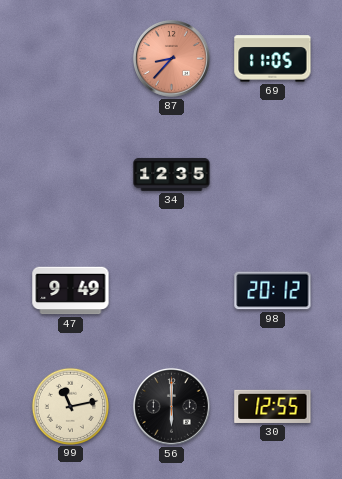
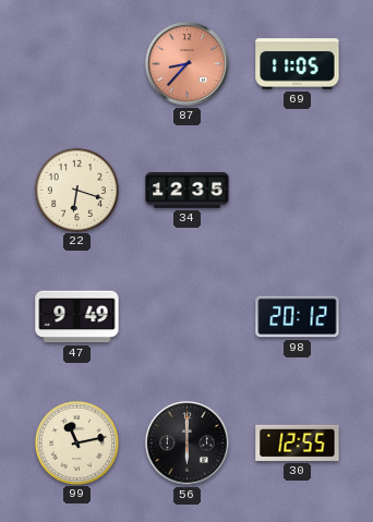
22: none -> 6:18 (76, 190)
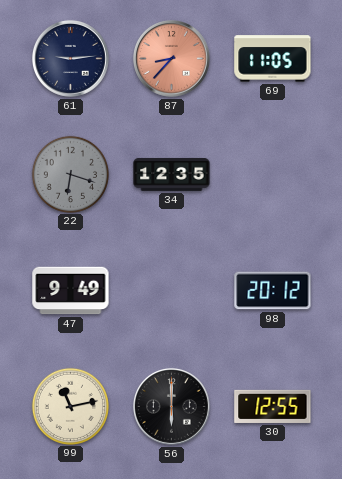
61: none -> 9:14 (70, 58)
22 dial: cream -> grey (70, 174)
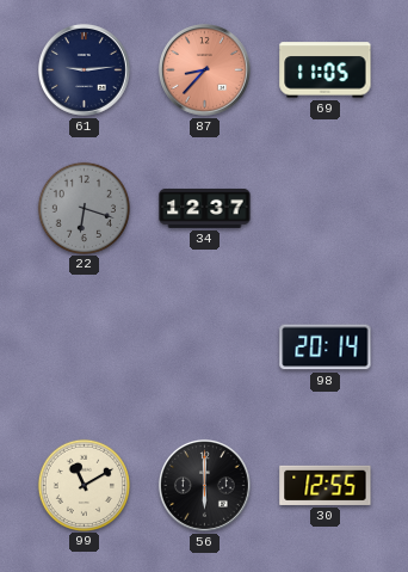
34: 12:35 -> 12:37 (205, 209)
47: 9:49 -> none (71, 291)
98: 20:12 -> 20:14 (326, 347)
99: 11:13 -> 11:10 (84, 485)
